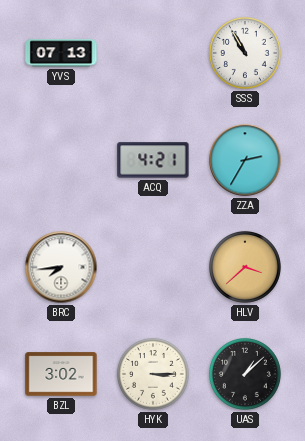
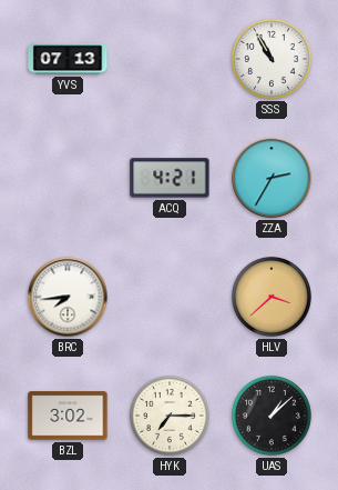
HYK: 3:15 -> 7:15 (170, 416)
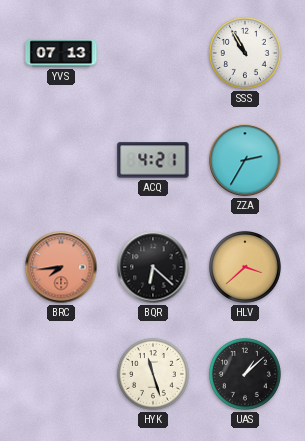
BRC dial: white -> salmon (61, 267)
BQR: none -> 6:22 (153, 267)
BZL: 3:02 -> none (68, 416)
HYK: 7:15 -> 11:27 (153, 374)
